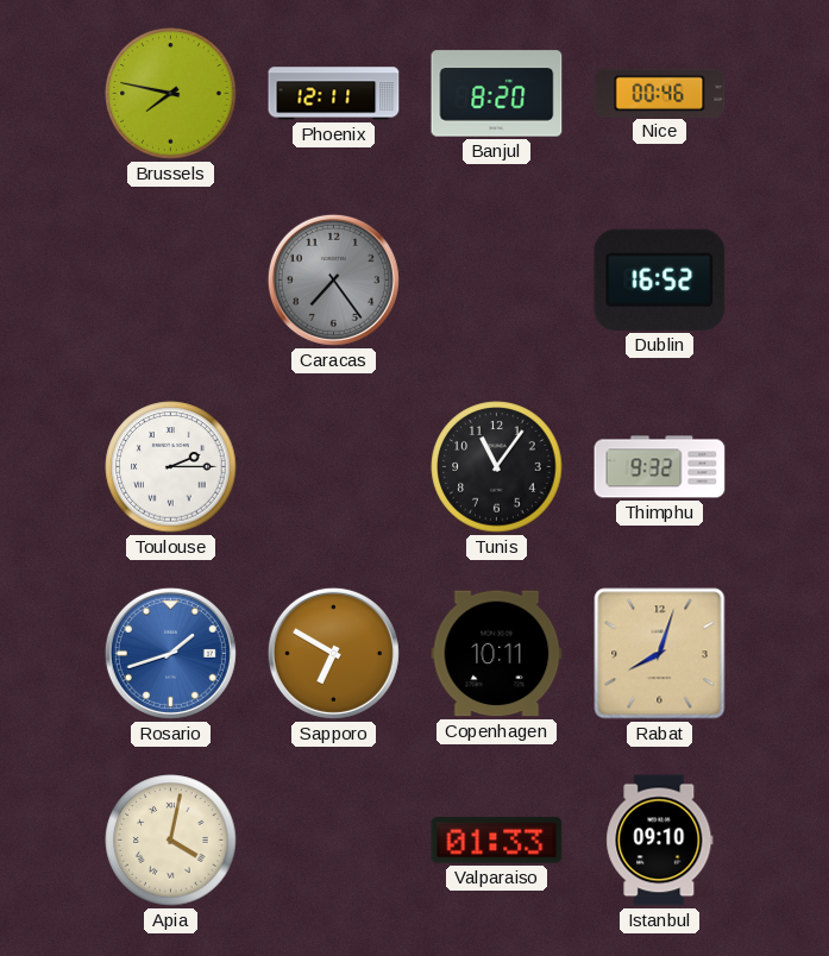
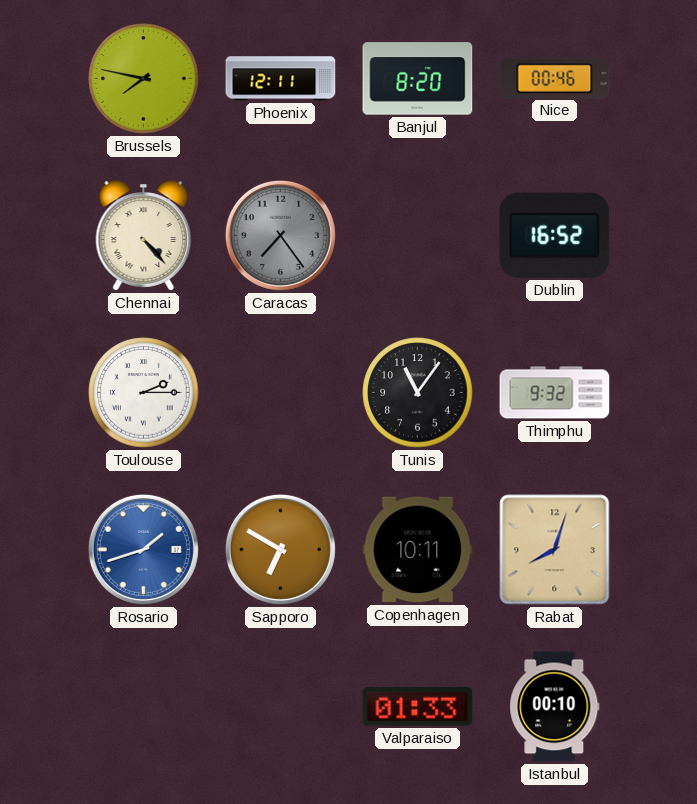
Chennai: none -> 4:23 (144, 236)
Apia: 4:02 -> none (171, 841)
Istanbul: 09:10 -> 00:10 (555, 707)
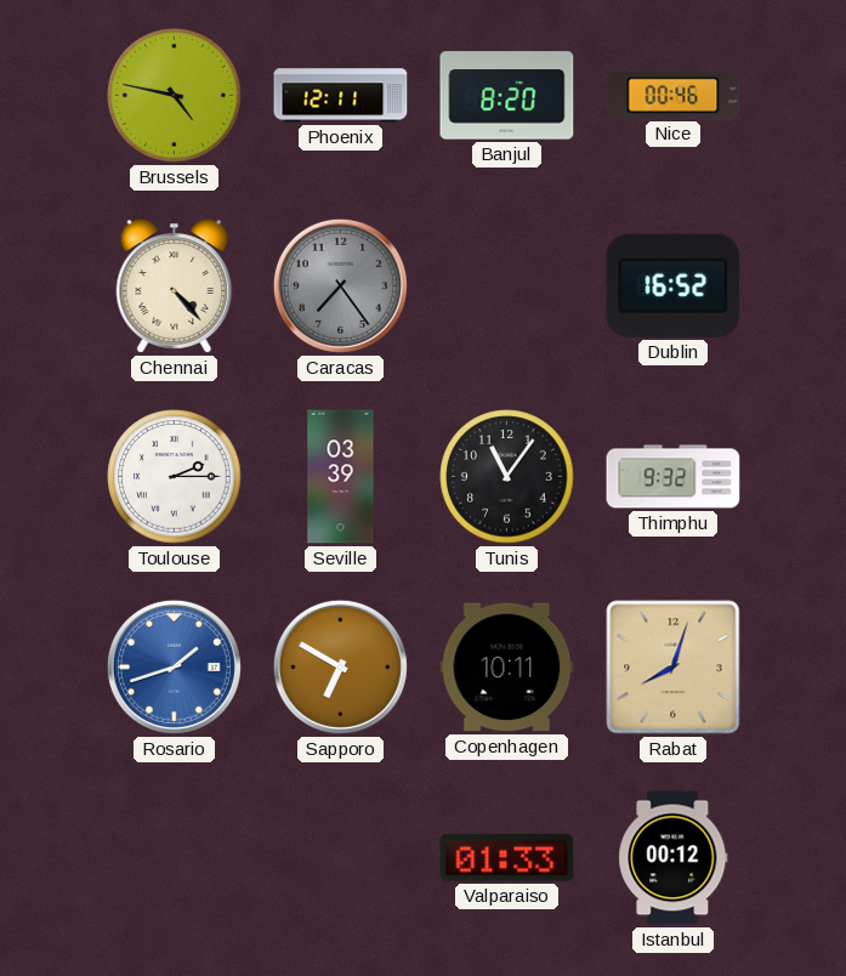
Brussels: 7:47 -> 4:47 (175, 96)
Seville: none -> 03:39 (341, 477)
Istanbul: 00:10 -> 00:12 (674, 858)
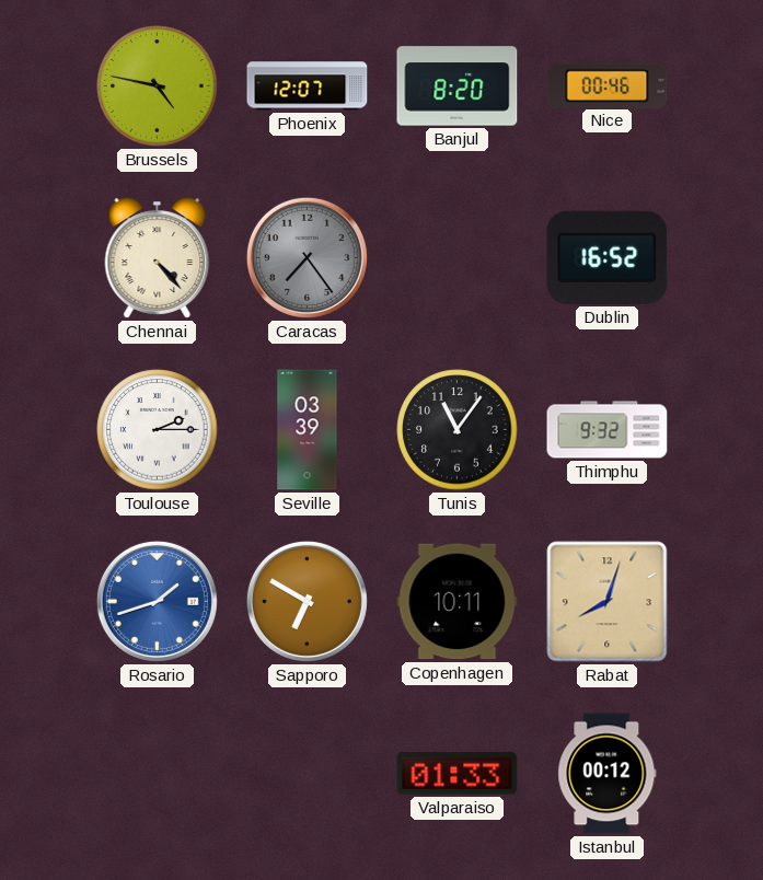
Phoenix: 12:11 -> 12:07 (308, 86)
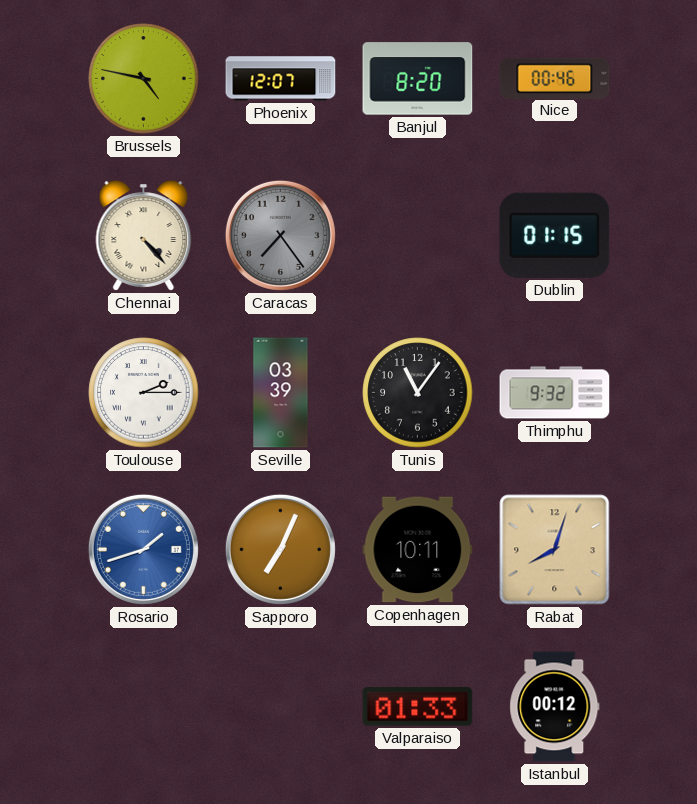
Dublin: 16:52 -> 01:15 (555, 235)
Sapporo: 6:50 -> 7:04 (280, 549)
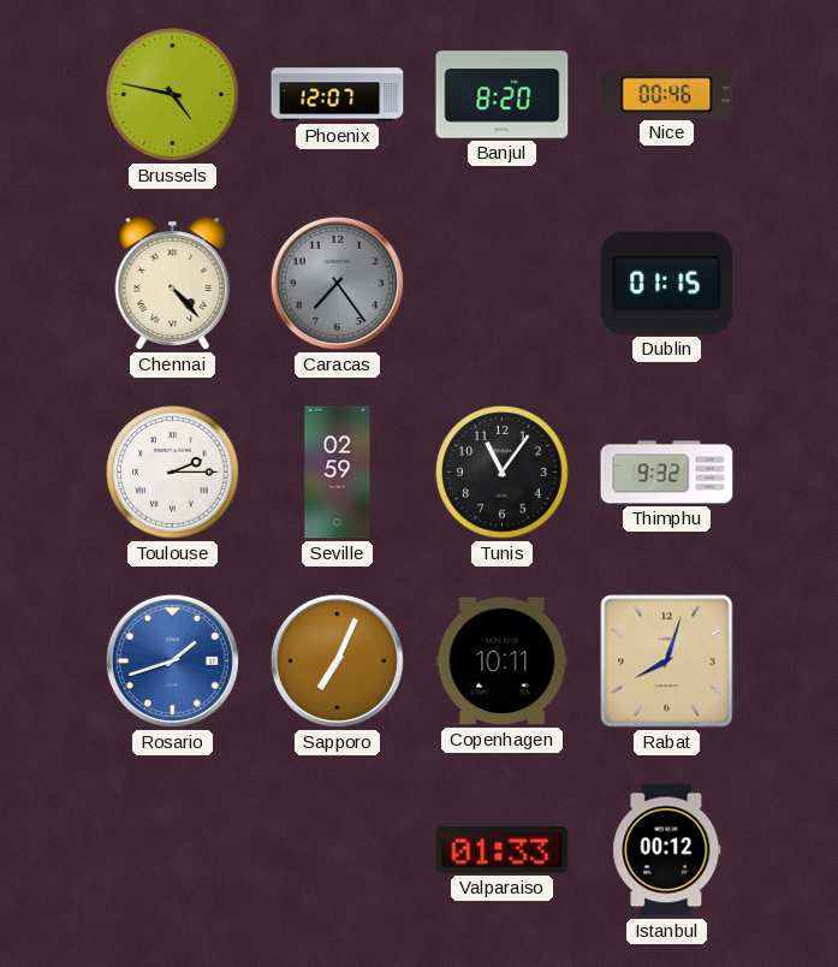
Seville: 03:39 -> 02:59 (338, 473)
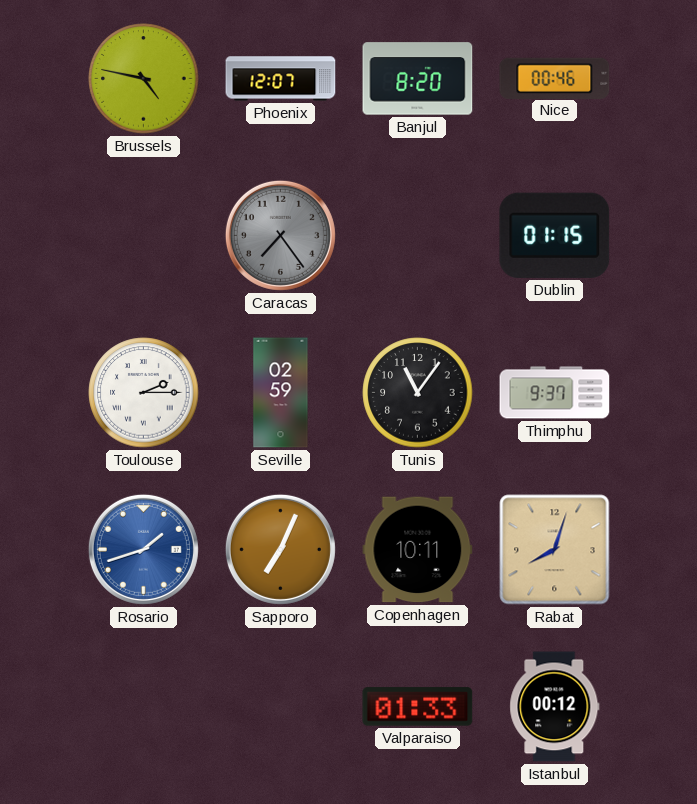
Chennai: 4:23 -> none (173, 284)
Thimphu: 9:32 -> 9:37 (555, 393)
